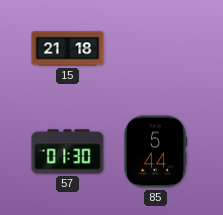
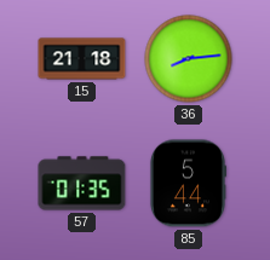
36: none -> 8:14 (189, 59)
57: 01:30 -> 01:35 (82, 184)
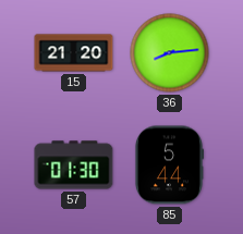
15: 21:18 -> 21:20 (74, 53)
57: 01:35 -> 01:30 (74, 165)
